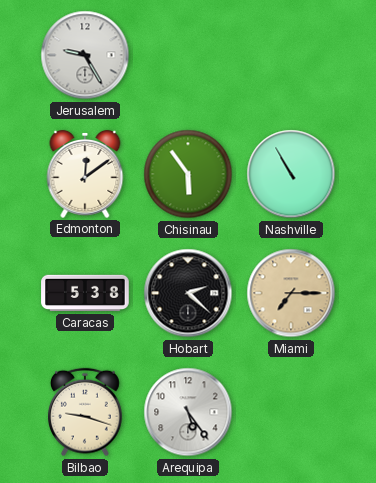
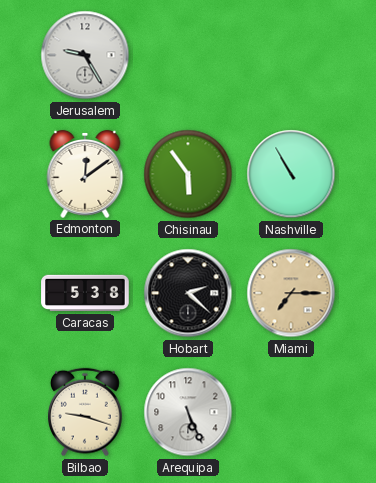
Arequipa: 5:24 -> 5:26 (188, 412)
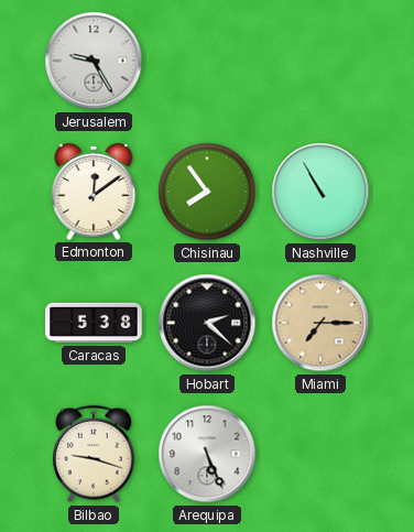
Chisinau: 5:54 -> 7:54 (207, 192)
